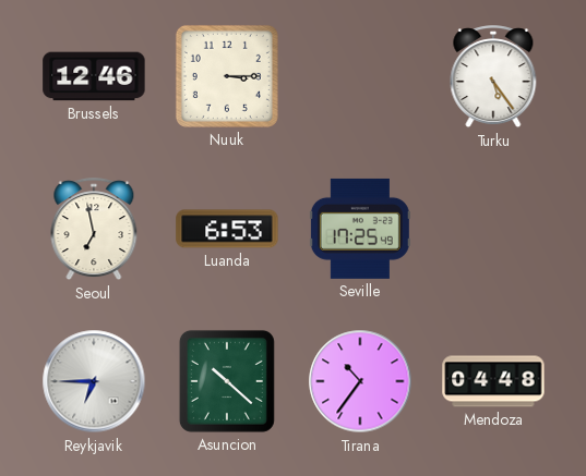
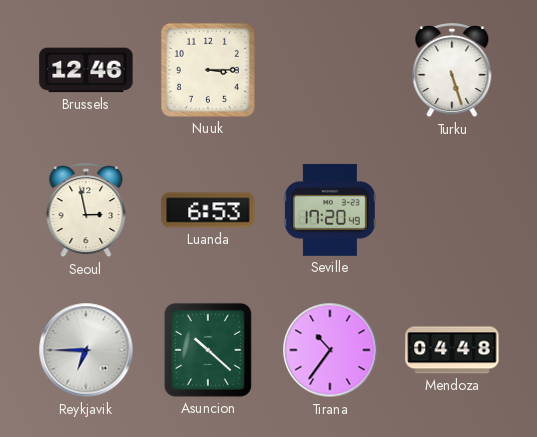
Turku: 5:24 -> 5:27 (452, 71)
Seoul: 6:58 -> 2:58 (86, 211)
Seville: 17:25 -> 17:20 (330, 210)
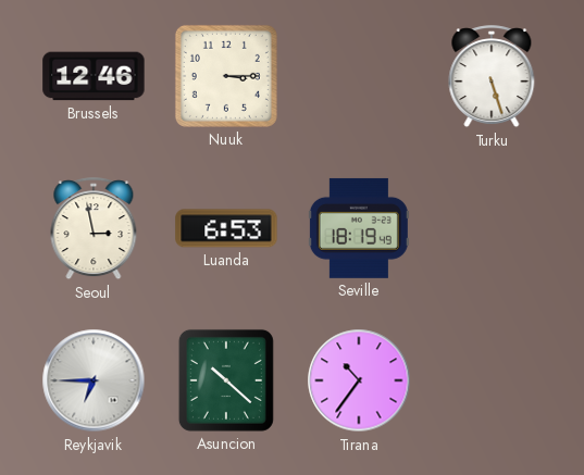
Seville: 17:20 -> 18:19 (359, 228)
Mendoza: 04:48 -> none (452, 350)
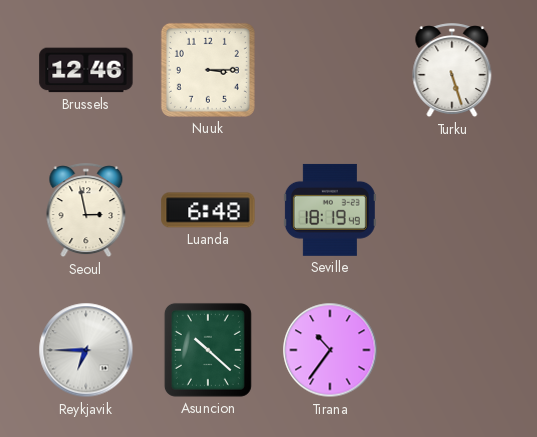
Luanda: 6:53 -> 6:48 (208, 210)
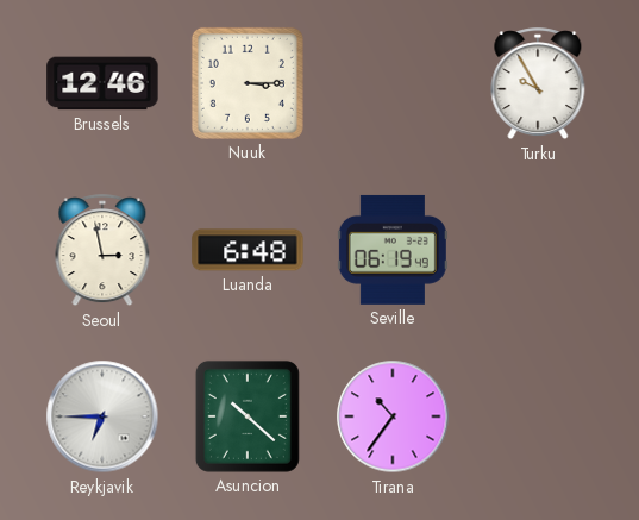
Turku: 5:27 -> 9:55 (538, 84)
Seville: 18:19 -> 06:19 (393, 250)
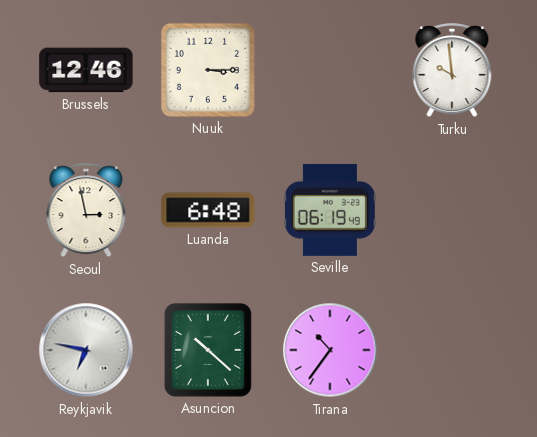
Turku: 9:55 -> 9:59 (452, 71)
Reykjavik: 6:45 -> 6:47 (86, 350)
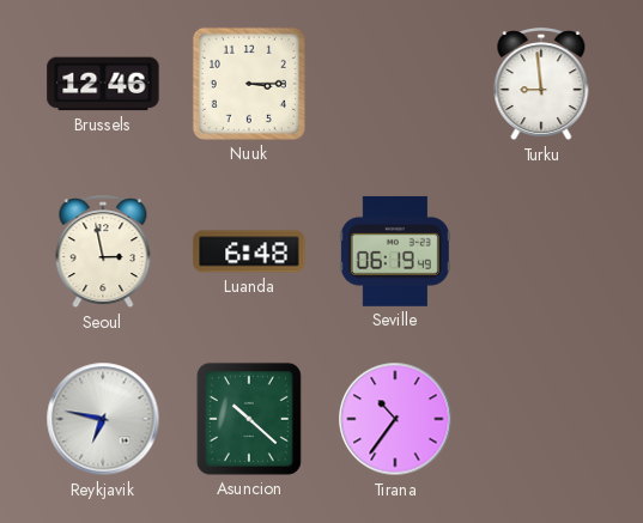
Turku: 9:59 -> 8:59 (541, 85)
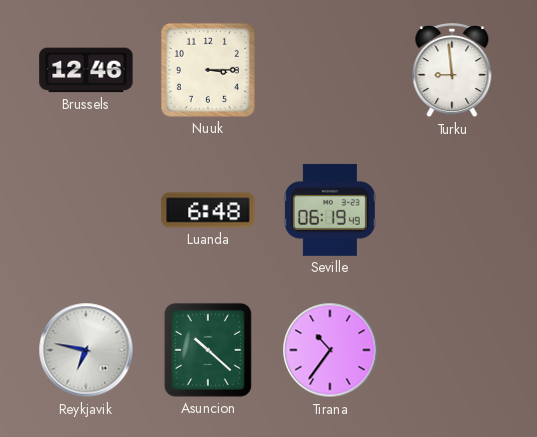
Seoul: 2:58 -> none (103, 253)
